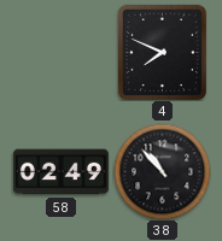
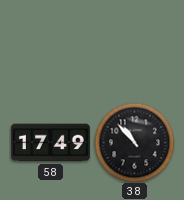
4: 7:49 -> none (162, 52)
58: 02:49 -> 17:49 (50, 143)
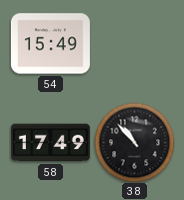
54: none -> 15:49 (50, 44)
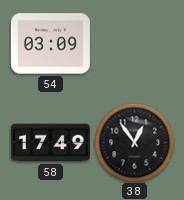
54: 15:49 -> 03:09 (50, 44)
38: 10:53 -> 12:54 (134, 142)
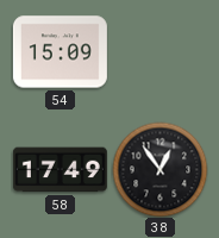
54: 03:09 -> 15:09 (60, 52)
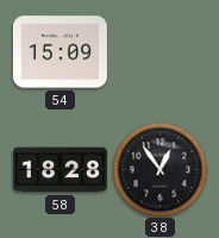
58: 17:49 -> 18:28 (60, 170)
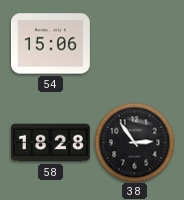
54: 15:09 -> 15:06 (50, 44)
38: 12:54 -> 2:54 (134, 142)
